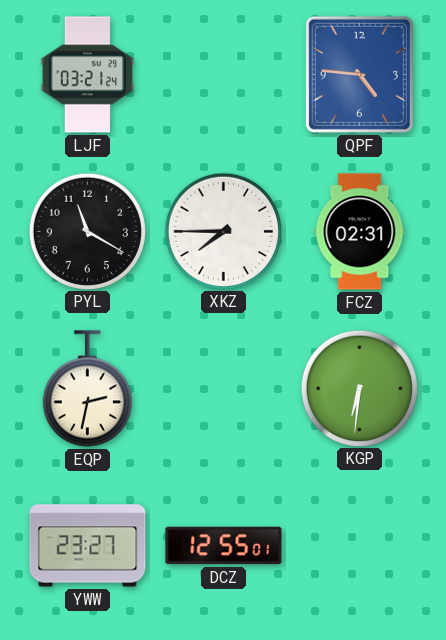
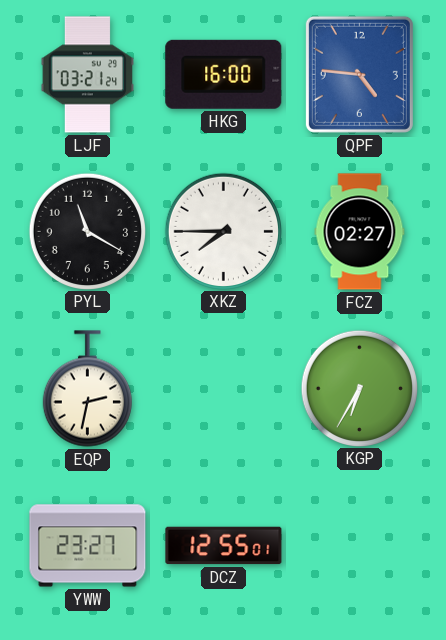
HKG: none -> 16:00 (224, 74)
FCZ: 02:31 -> 02:27 (360, 232)
KGP: 6:31 -> 6:35 (359, 388)
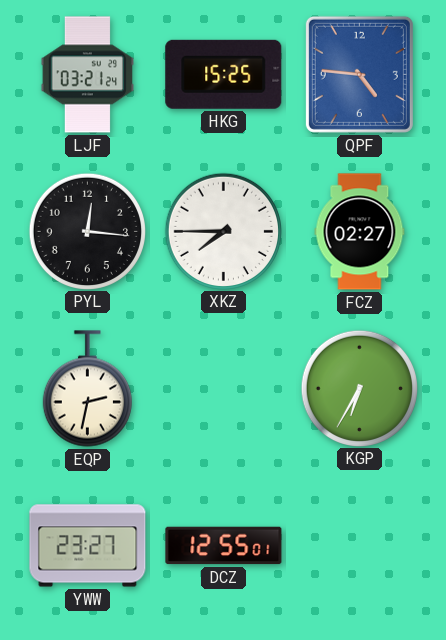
HKG: 16:00 -> 15:25 (224, 74)
PYL: 11:20 -> 12:16 (87, 231)
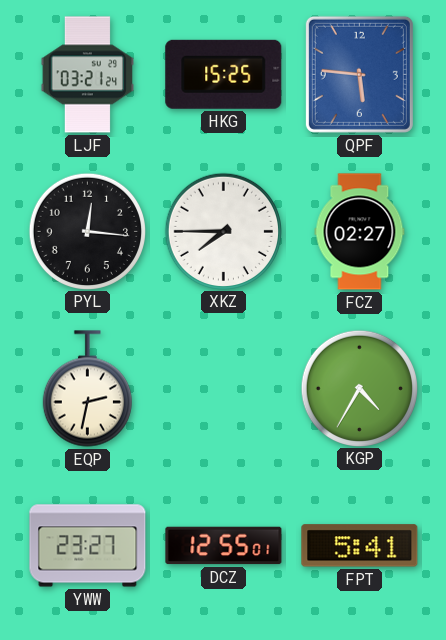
QPF: 4:46 -> 5:46 (359, 74)
KGP: 6:35 -> 4:35 (359, 388)
FPT: none -> 5:41 (360, 546)
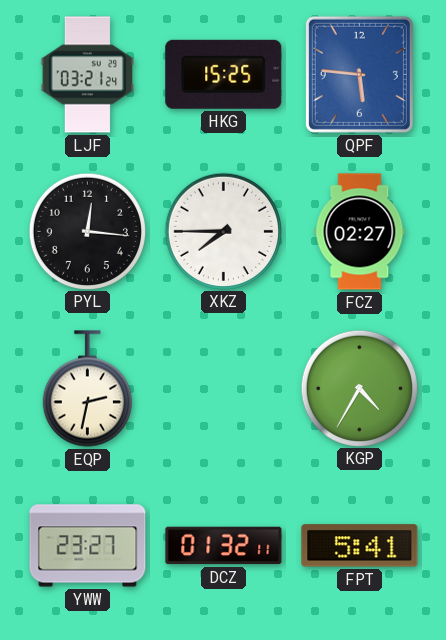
DCZ: 12:55 -> 01:32 (224, 546)
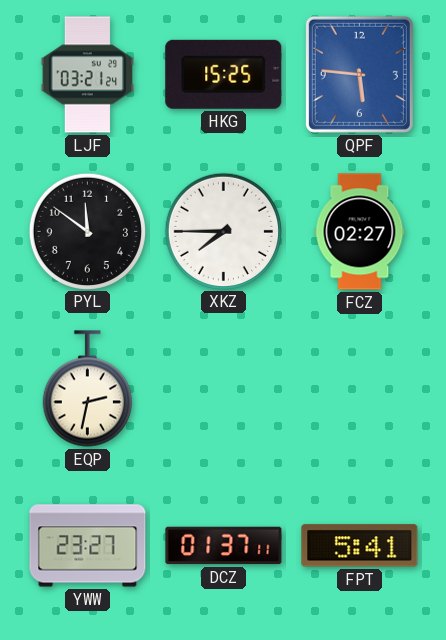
PYL: 12:16 -> 11:51 (87, 231)
KGP: 4:35 -> none (359, 388)
DCZ: 01:32 -> 01:37 (224, 546)
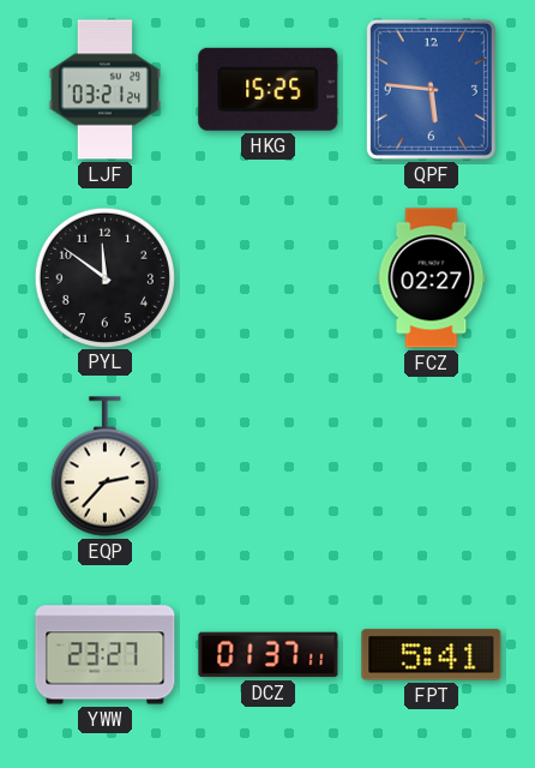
XKZ: 7:45 -> none (223, 231)
EQP: 2:32 -> 2:37 (104, 467)
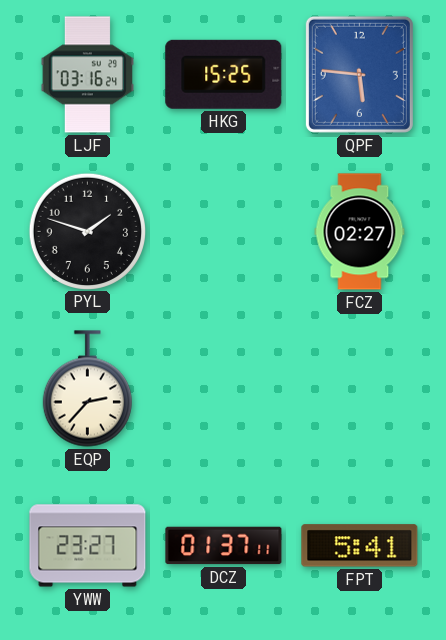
LJF: 03:21 -> 03:16 (87, 75)
PYL: 11:51 -> 1:48 (87, 231)
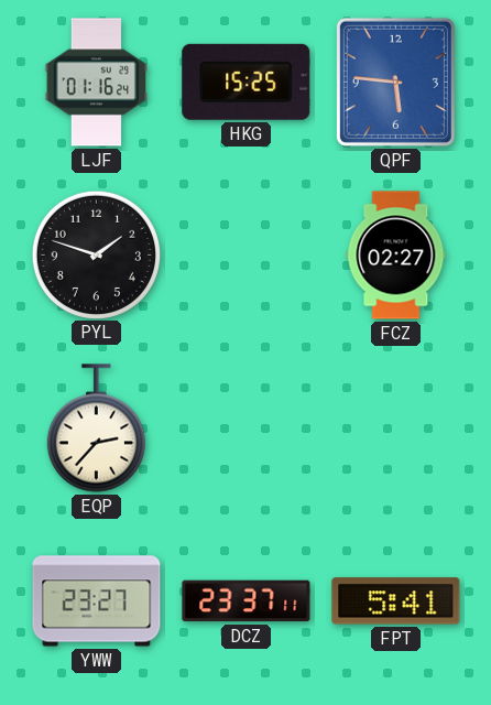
LJF: 03:16 -> 01:16 (96, 83)
DCZ: 01:37 -> 23:37 (247, 601)
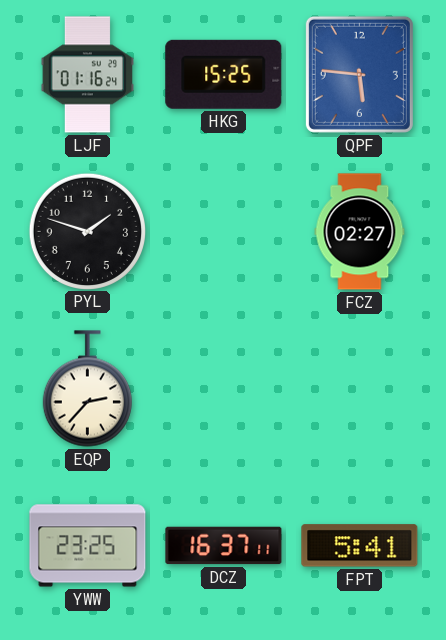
YWW: 23:27 -> 23:25 (88, 546)
DCZ: 23:37 -> 16:37 (224, 546)
